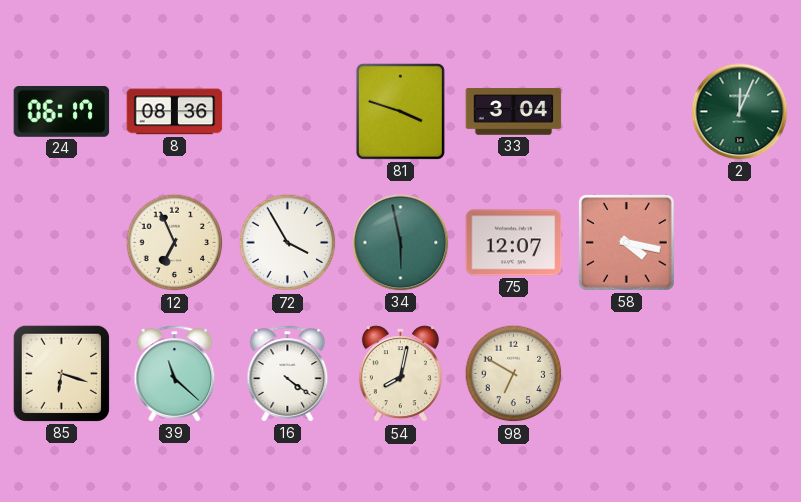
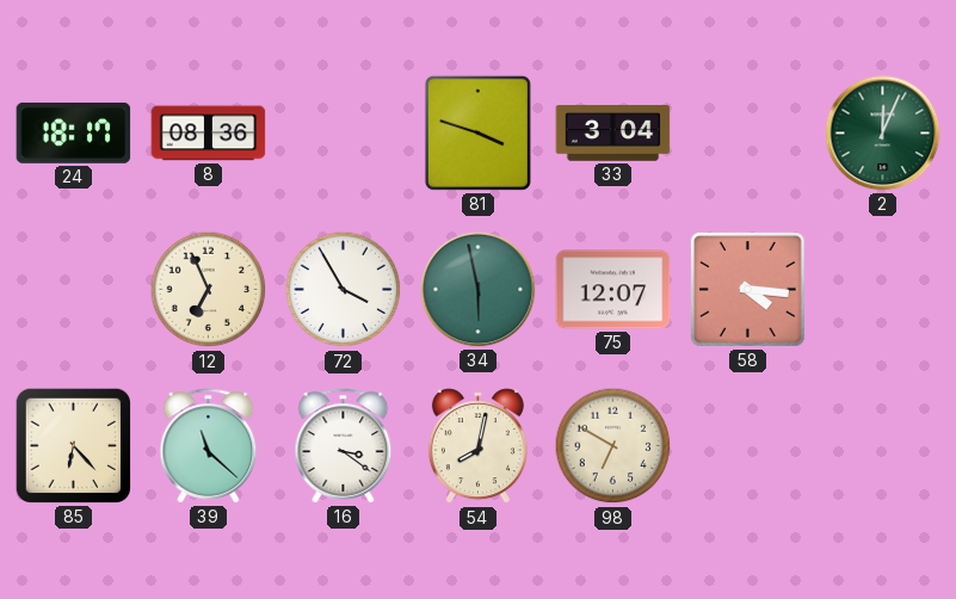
24: 06:17 -> 18:17 (74, 134)
58: 4:17 -> 4:16 (748, 290)
85: 6:18 -> 6:23 (73, 445)
16: 4:21 -> 3:21 (344, 446)
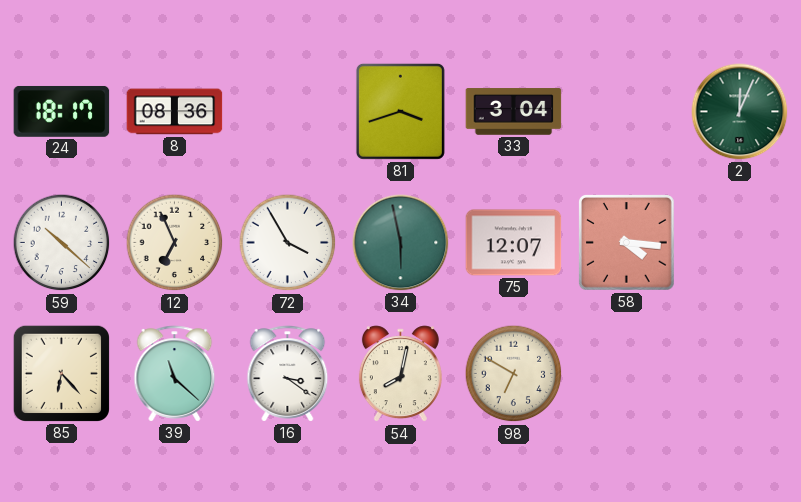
81: 3:48 -> 3:42 (400, 111)
59: none -> 10:22 (62, 243)
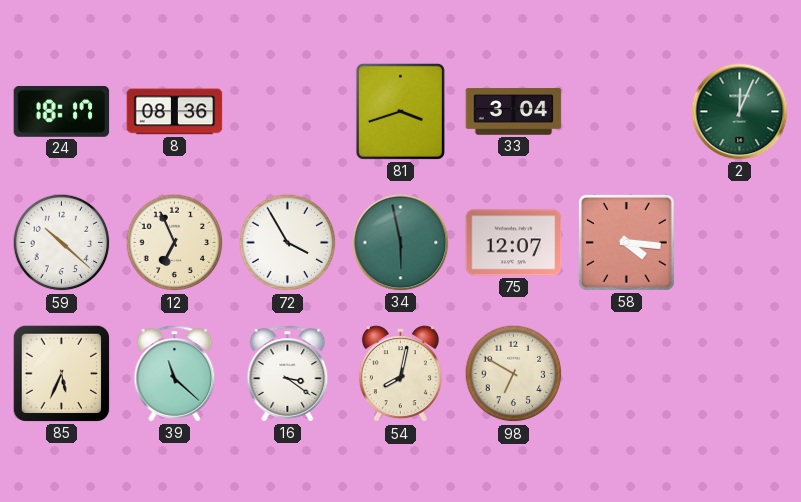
85: 6:23 -> 5:34 (61, 373)
